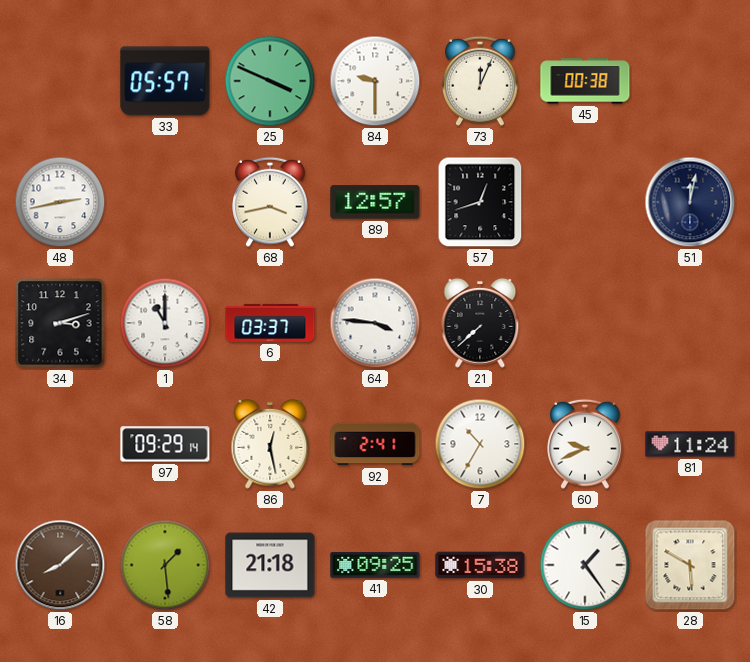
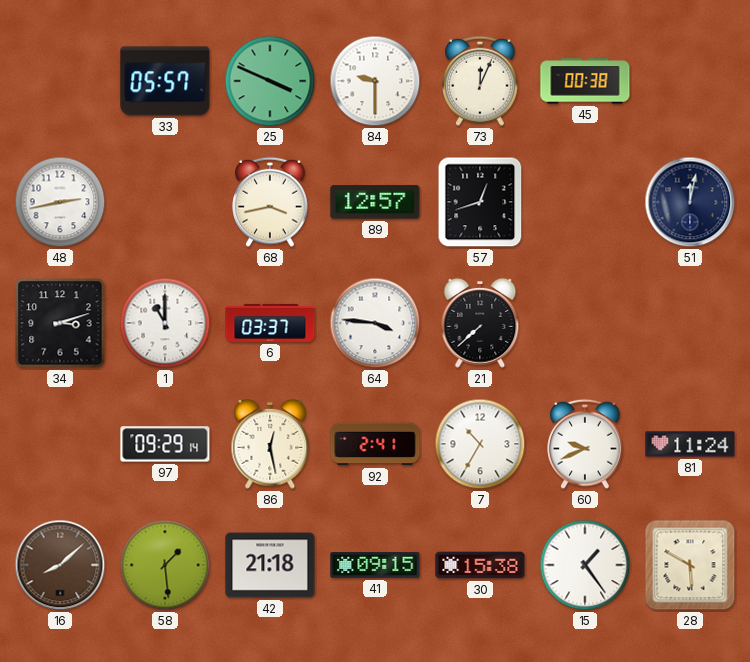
41: 09:25 -> 09:15 (375, 565)
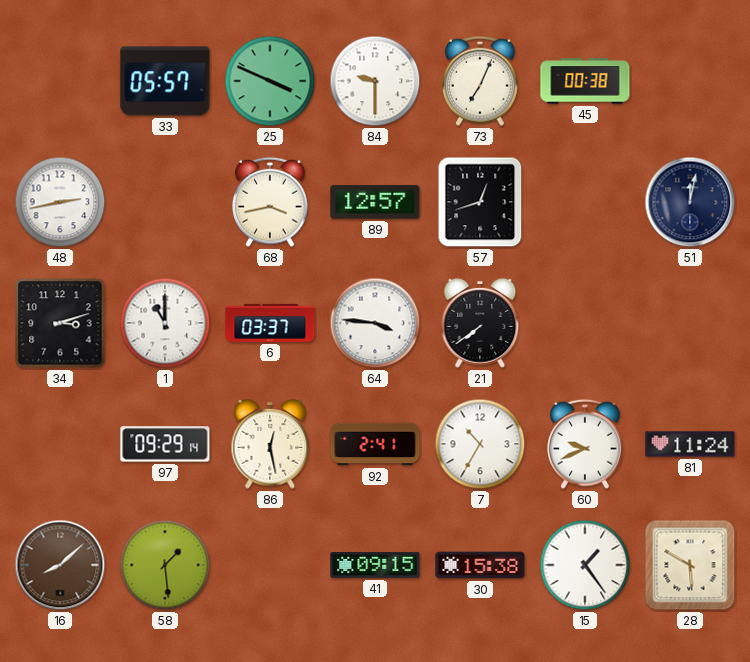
73: 12:04 -> 7:04 (480, 81)
21: 7:38 -> 7:39 (480, 323)
42: 21:18 -> none (270, 565)
